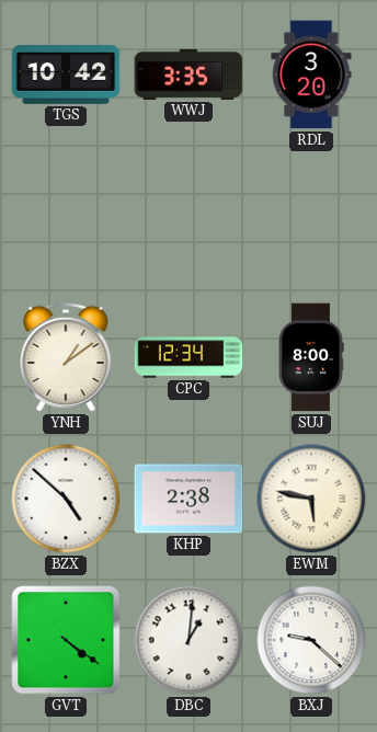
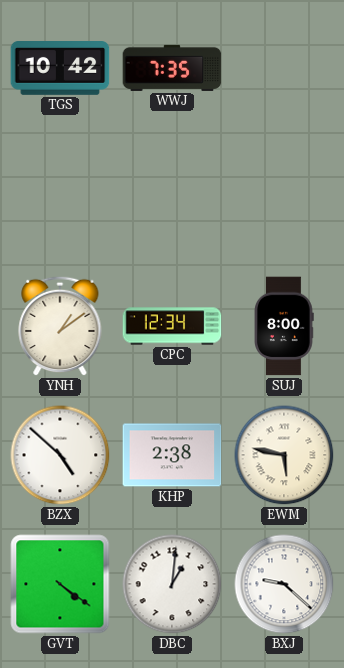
WWJ: 3:35 -> 7:35 (172, 68)
RDL: 3:20 -> none (311, 75)
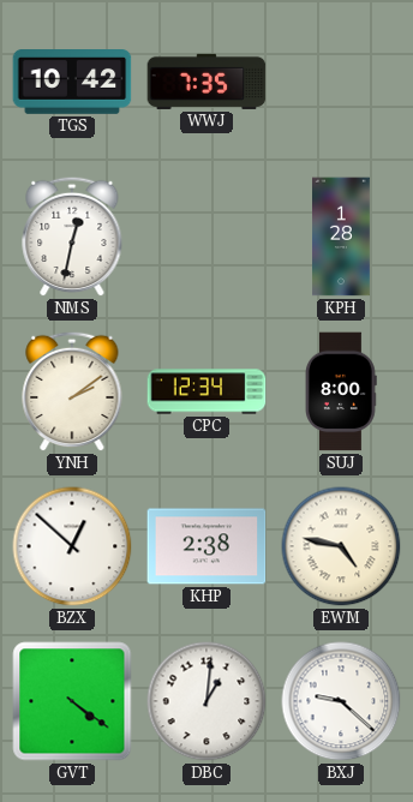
NMS: none -> 12:32 (72, 237)
KPH: none -> 1:28 (342, 237)
YNH: 1:09 -> 2:09 (72, 391)
BZX: 4:52 -> 12:52 (72, 546)
EWM: 5:47 -> 4:47 (341, 546)
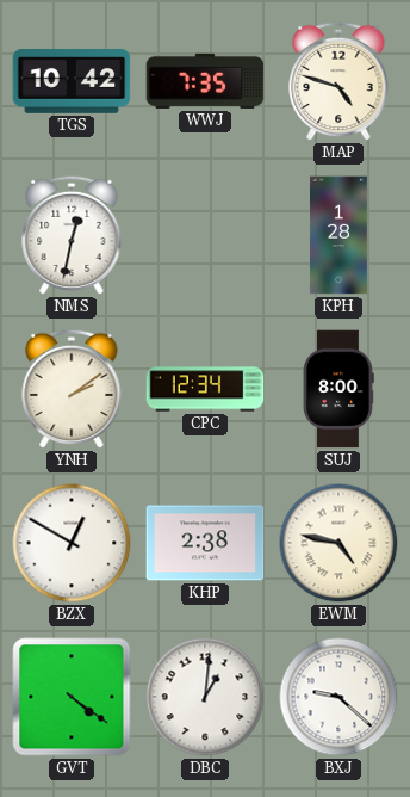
MAP: none -> 4:48 (338, 81)
BZX: 12:52 -> 12:50 (72, 543)
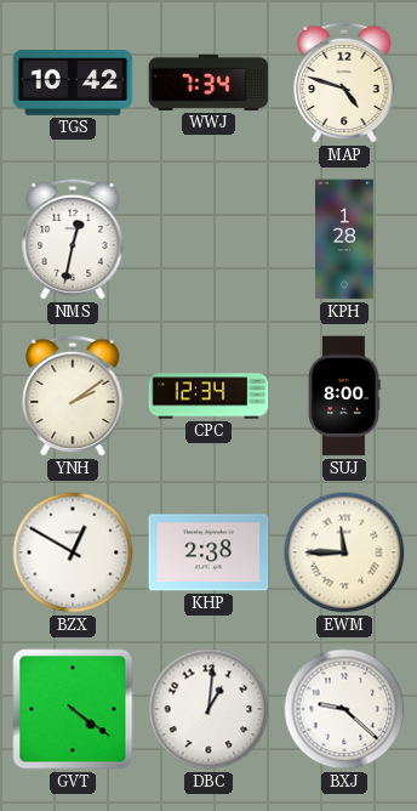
WWJ: 7:35 -> 7:34 (208, 83)
EWM: 4:47 -> 11:45 (344, 552)
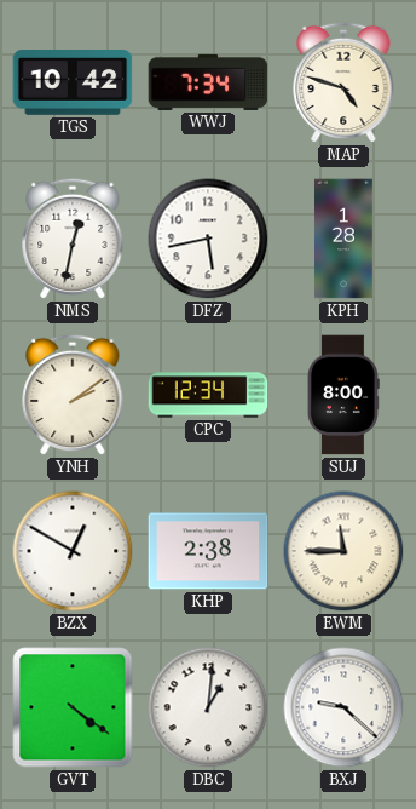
DFZ: none -> 5:43 (208, 239)
